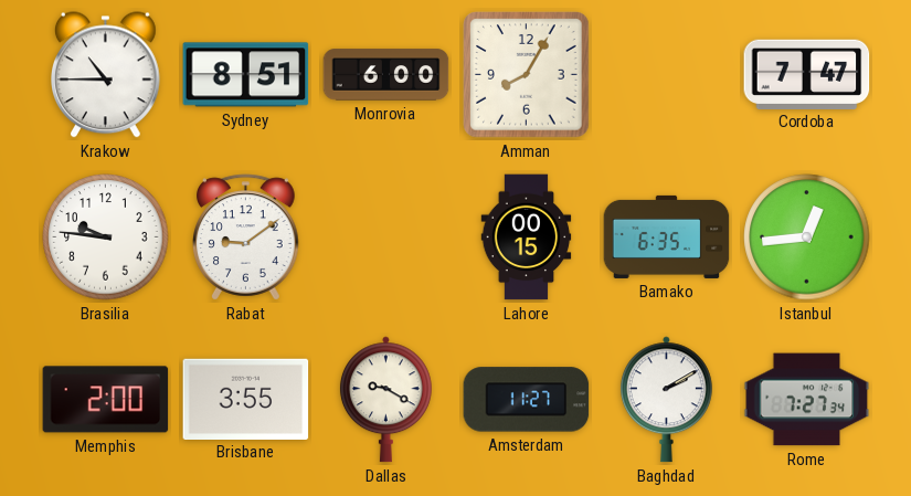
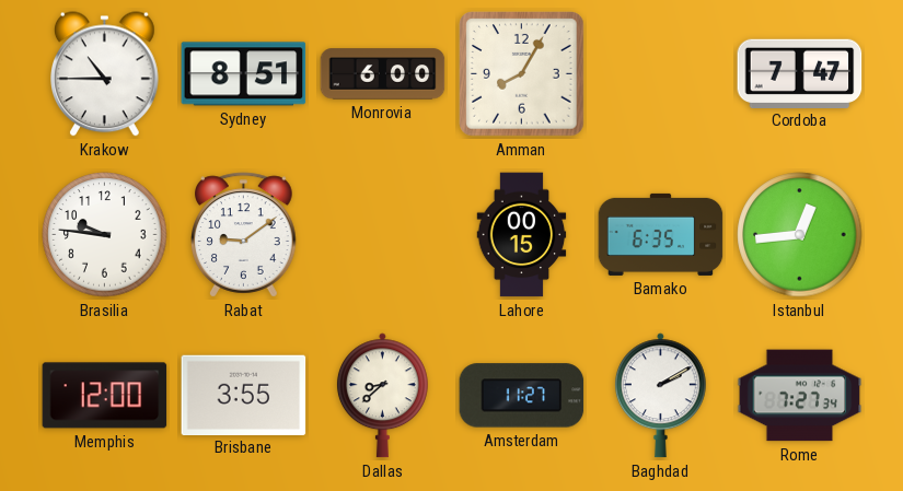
Memphis: 2:00 -> 12:00 (105, 396)
Dallas: 9:20 -> 8:38 (382, 396)
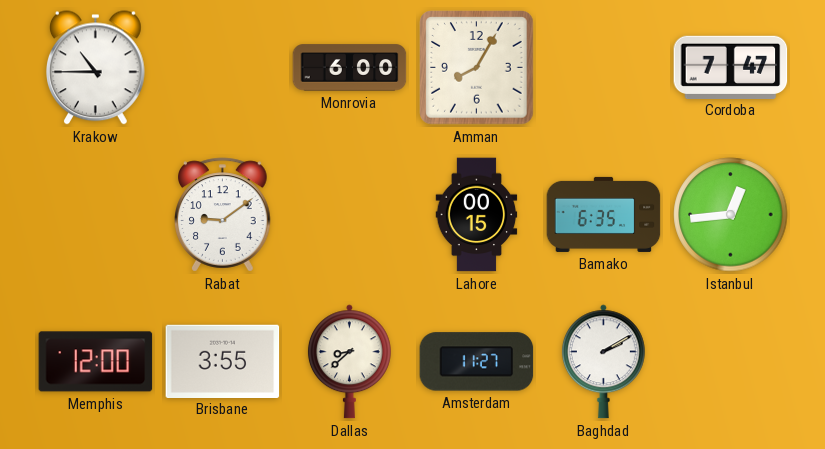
Sydney: 8:51 -> none (244, 74)
Brasilia: 9:46 -> none (105, 235)
Rome: 7:27 -> none (800, 396)
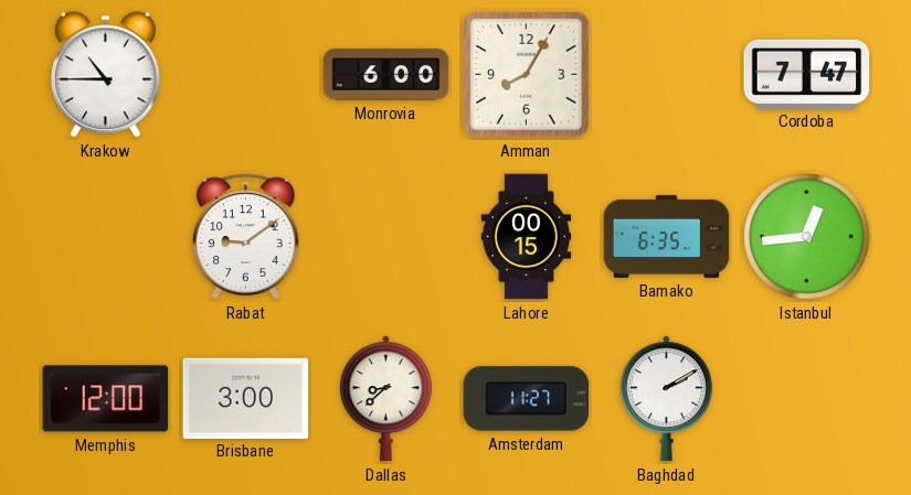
Brisbane: 3:55 -> 3:00 (246, 398)
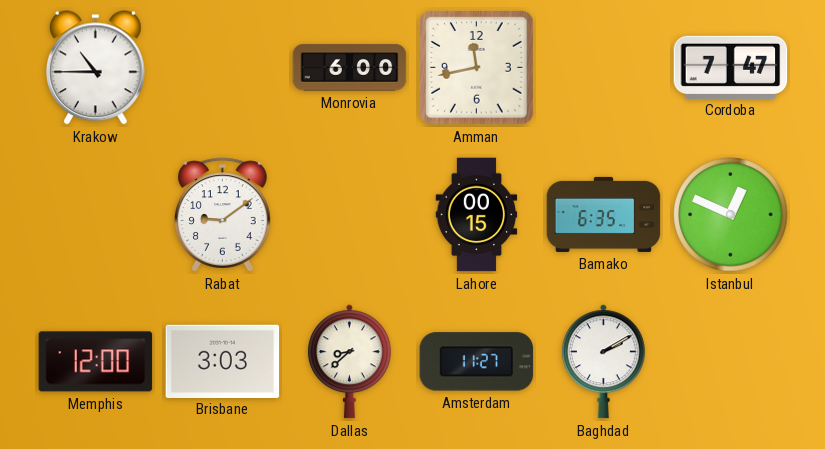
Amman: 8:05 -> 11:43 (477, 68)
Istanbul: 12:44 -> 12:49 (731, 215)
Brisbane: 3:00 -> 3:03 (223, 361)
